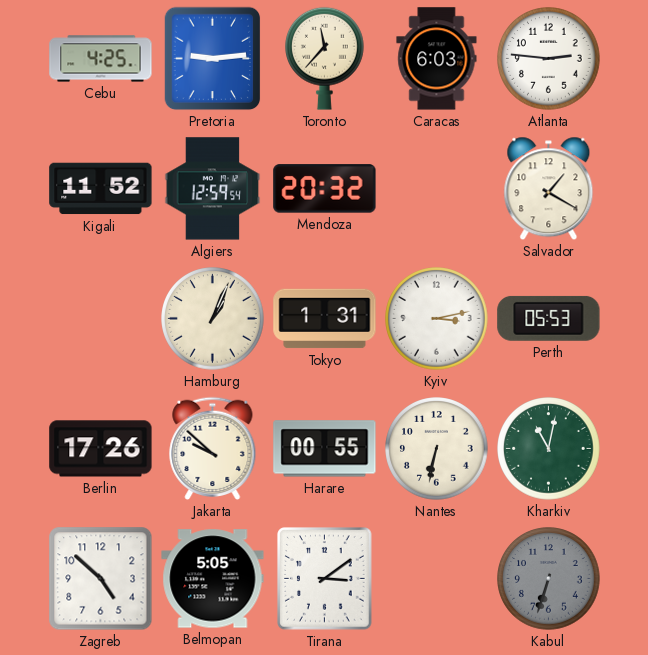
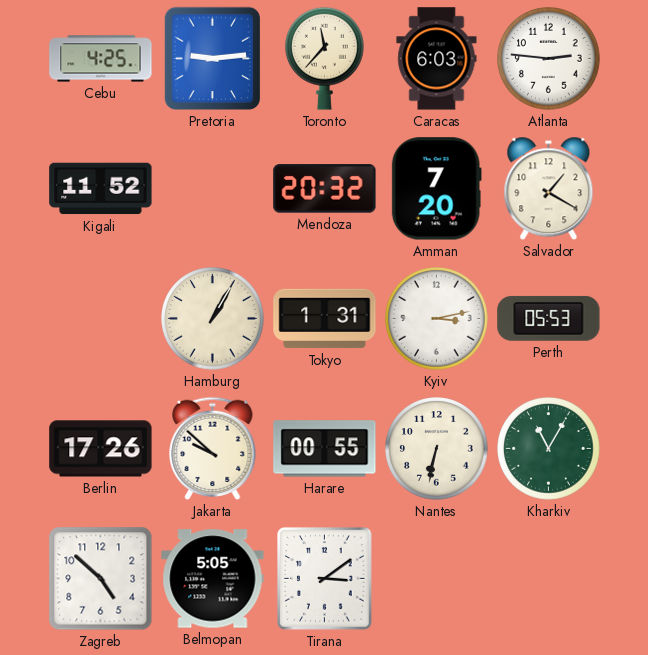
Algiers: 12:59 -> none (213, 189)
Amman: none -> 7:20 (436, 189)
Hamburg: 1:04 -> 1:05 (213, 319)
Kharkiv: 11:02 -> 11:05 (549, 449)
Kabul: 6:33 -> none (549, 579)
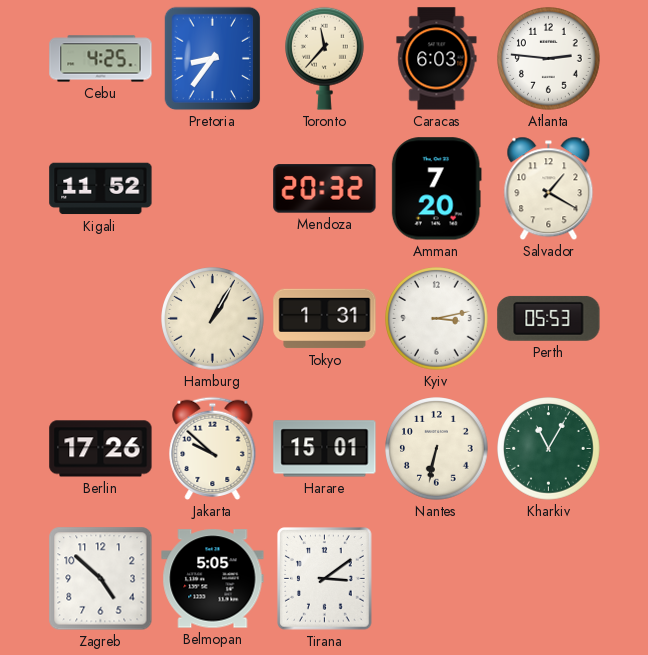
Pretoria: 9:14 -> 8:36 (213, 59)
Harare: 00:55 -> 15:01 (325, 449)
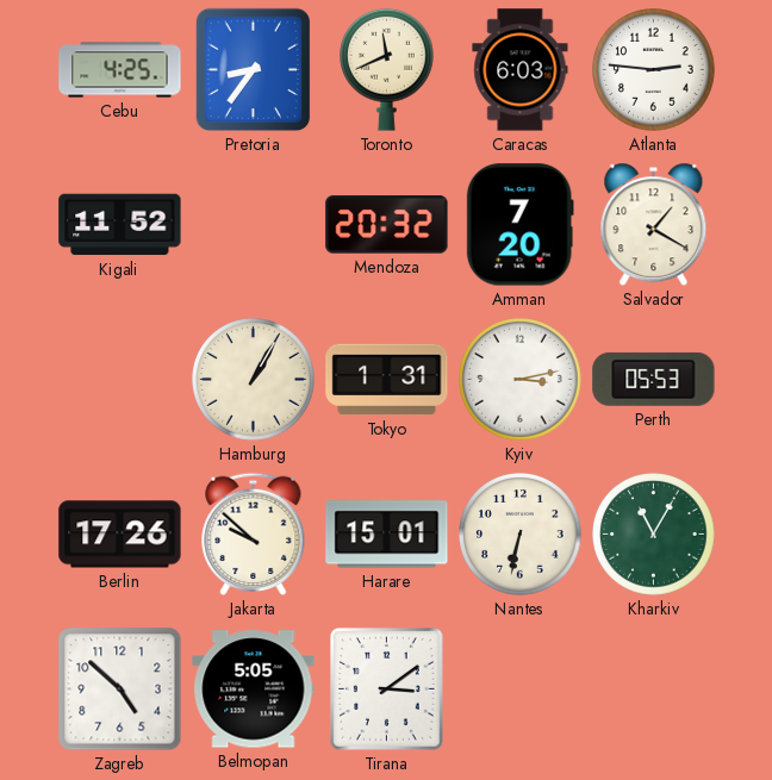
Toronto: 11:37 -> 11:41 (387, 69)
